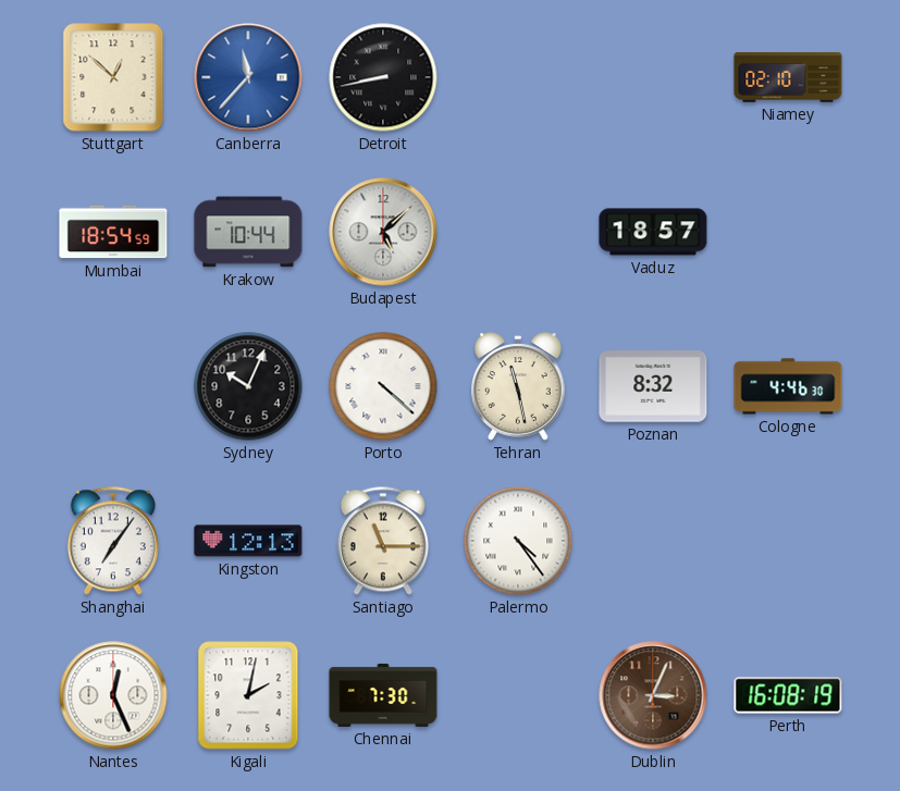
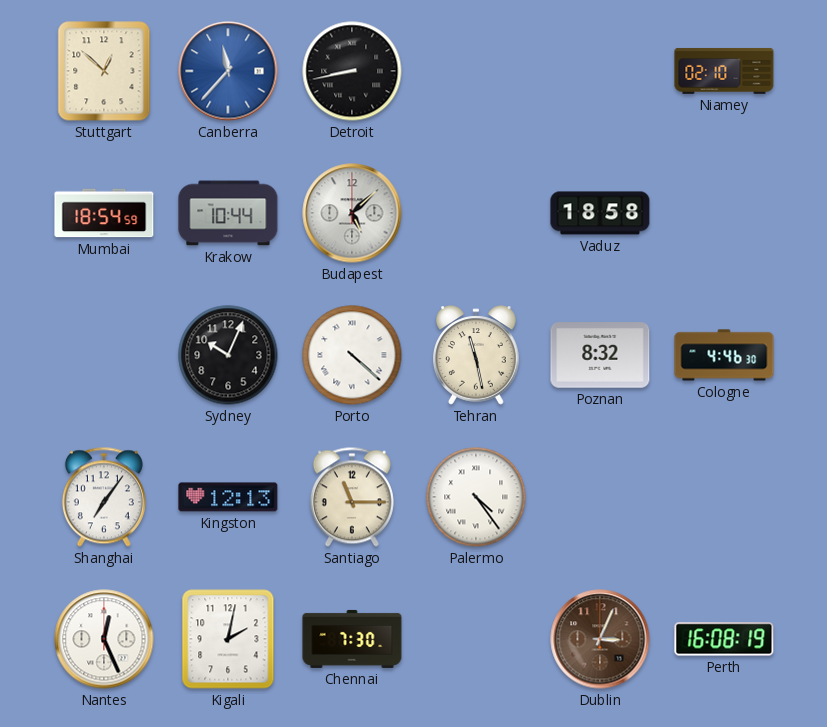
Vaduz: 18:57 -> 18:58 (600, 213)
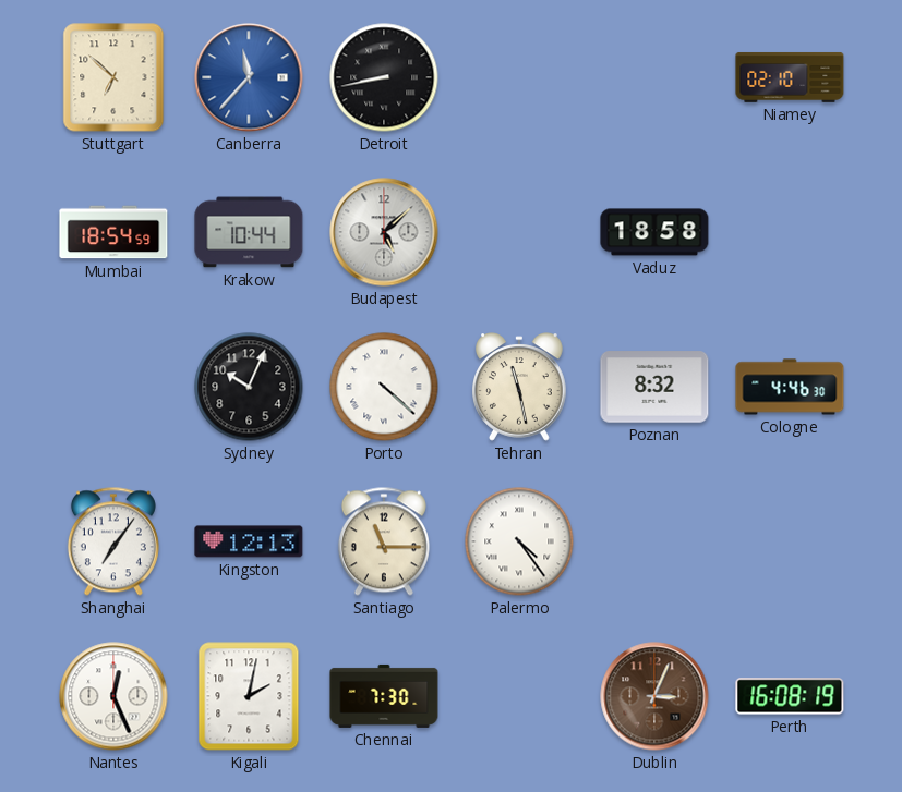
Stuttgart: 12:52 -> 6:52 (113, 77)
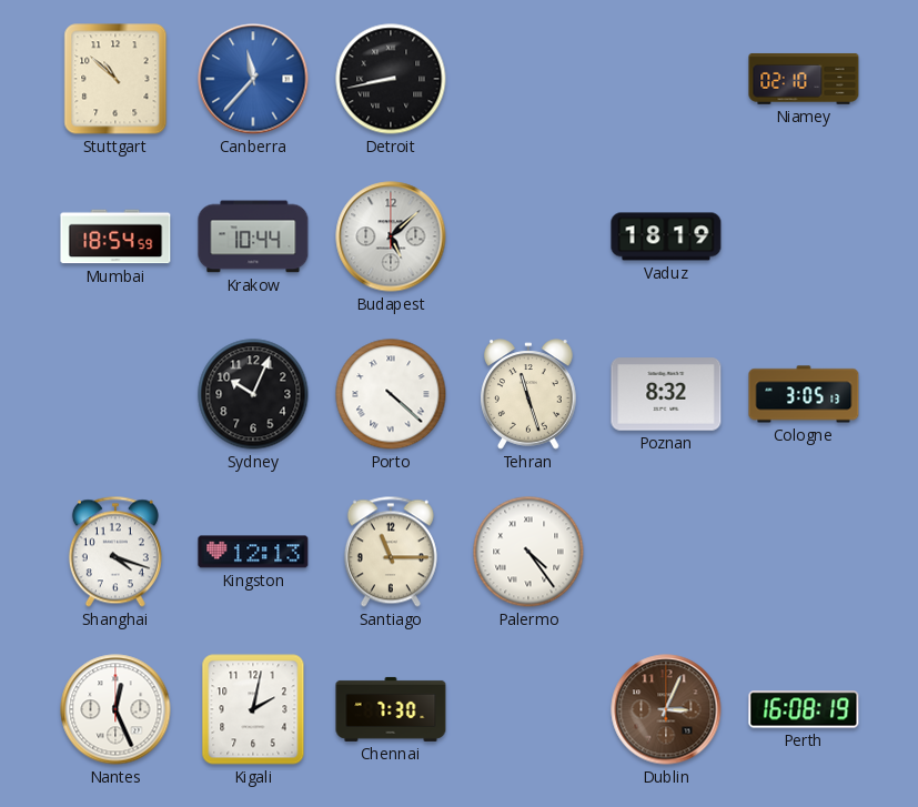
Stuttgart: 6:52 -> 10:52 (115, 79)
Vaduz: 18:58 -> 18:19 (666, 236)
Tehran: 11:28 -> 11:27 (528, 394)
Cologne: 4:46 -> 3:05 (804, 394)
Shanghai: 7:06 -> 4:18 (115, 552)
